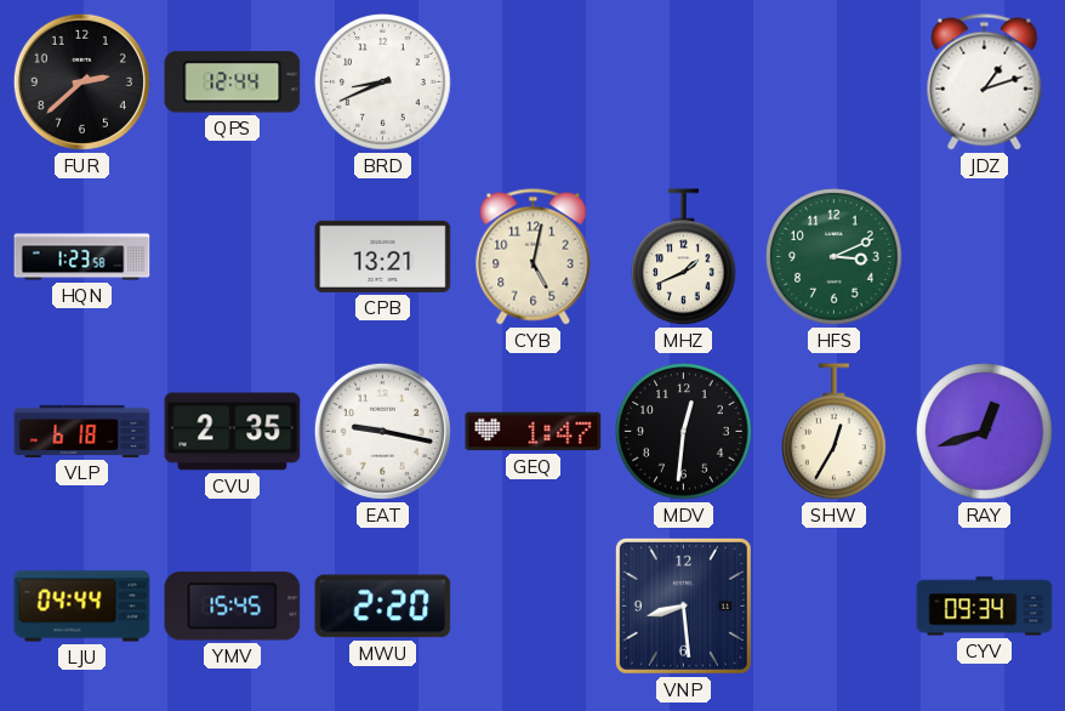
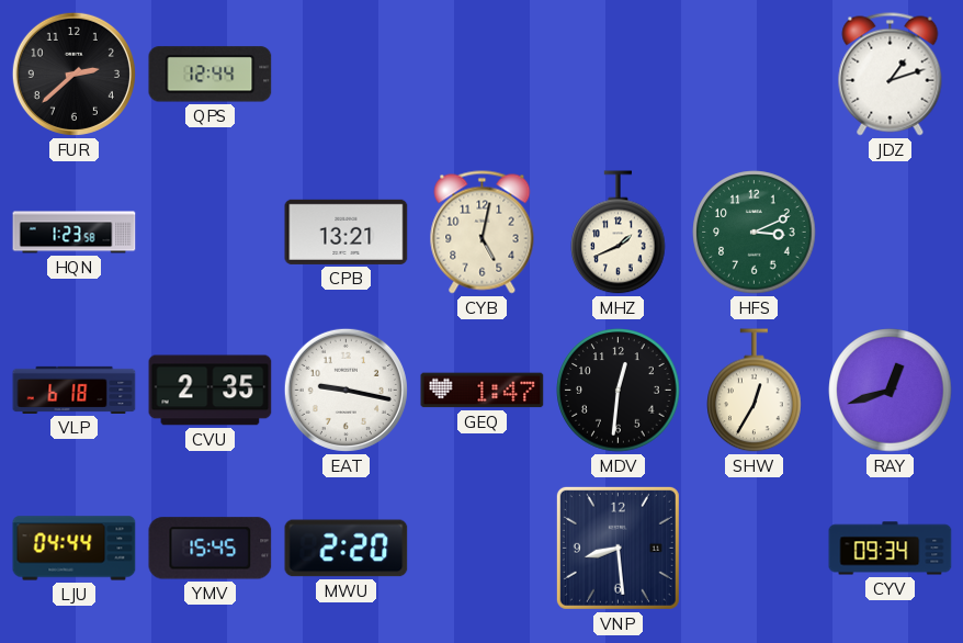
BRD: 8:41 -> none (383, 83)
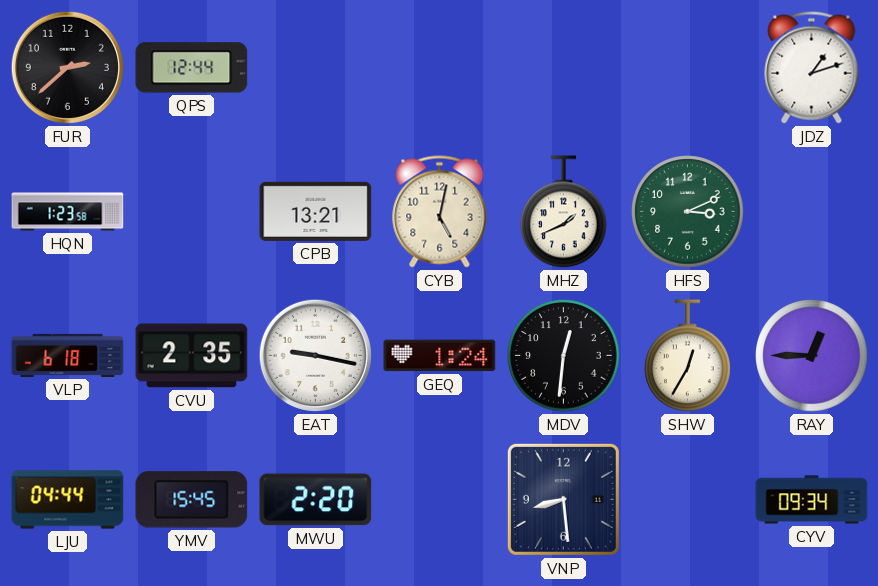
GEQ: 1:47 -> 1:24 (440, 356)
RAY: 12:42 -> 12:45 (812, 356)
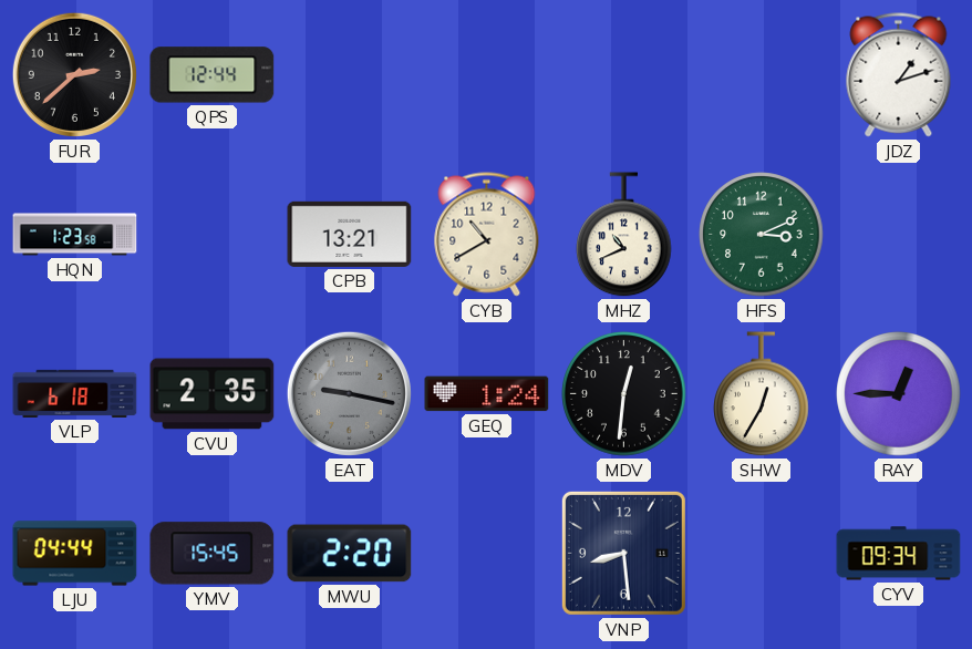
CYB: 5:02 -> 10:40 (487, 235)
MHZ: 1:41 -> 10:41 (624, 235)
EAT dial: white -> grey (349, 393)
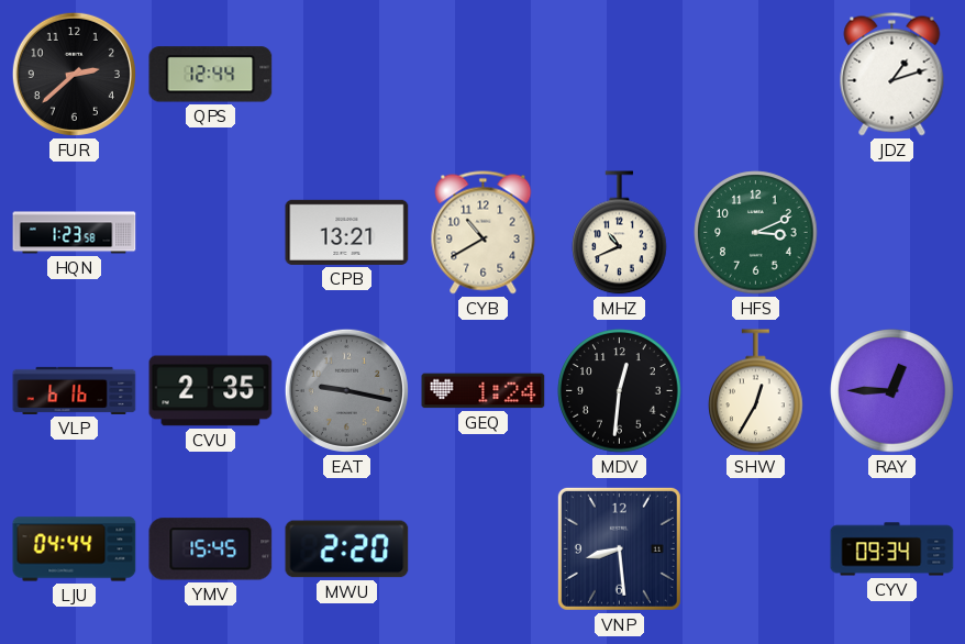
VLP: 6:18 -> 6:16 (75, 390)
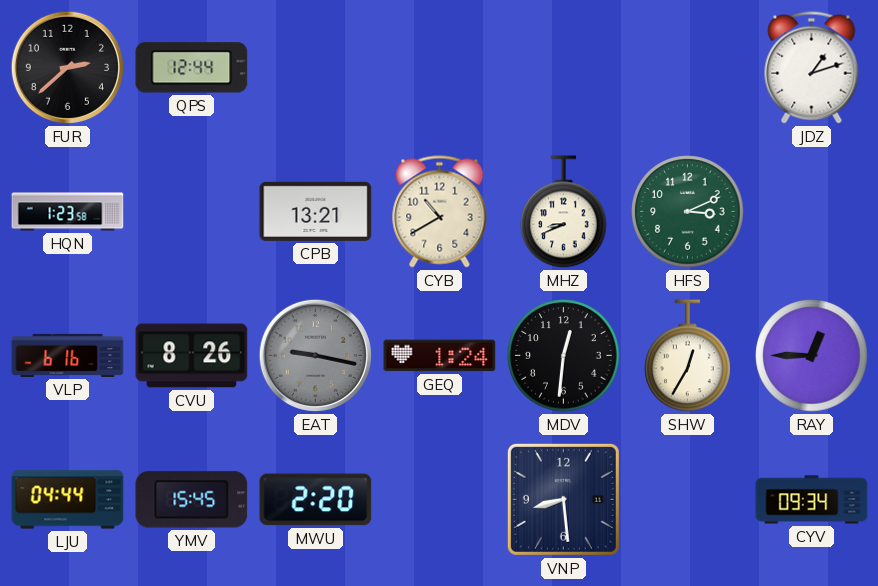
MHZ: 10:41 -> 8:41 (564, 212)
CVU: 2:35 -> 8:26 (192, 356)
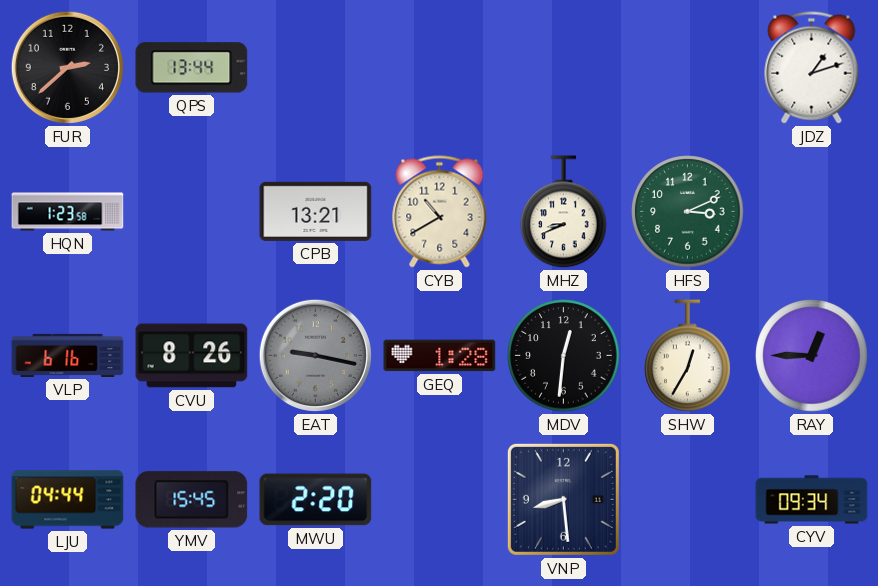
QPS: 12:44 -> 13:44 (192, 68)
GEQ: 1:24 -> 1:28 (440, 356)
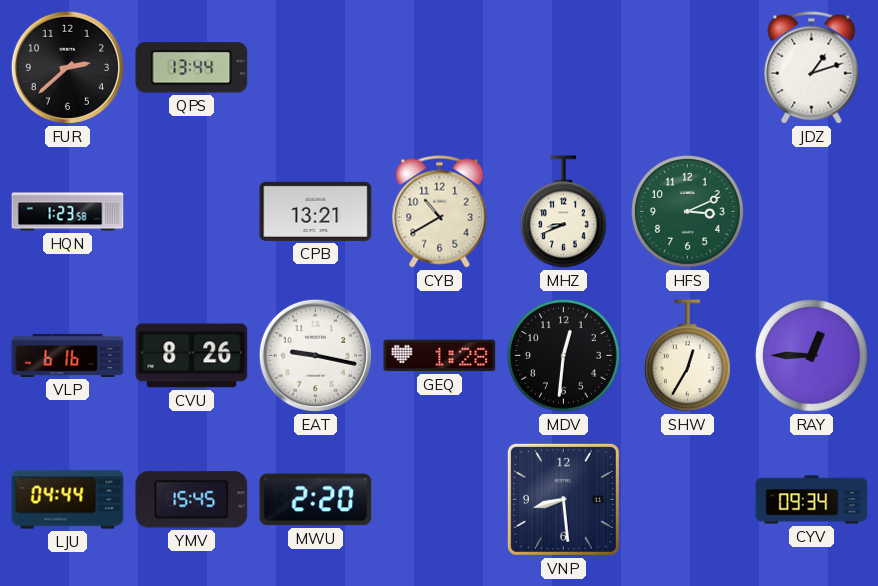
EAT dial: grey -> white (315, 355)
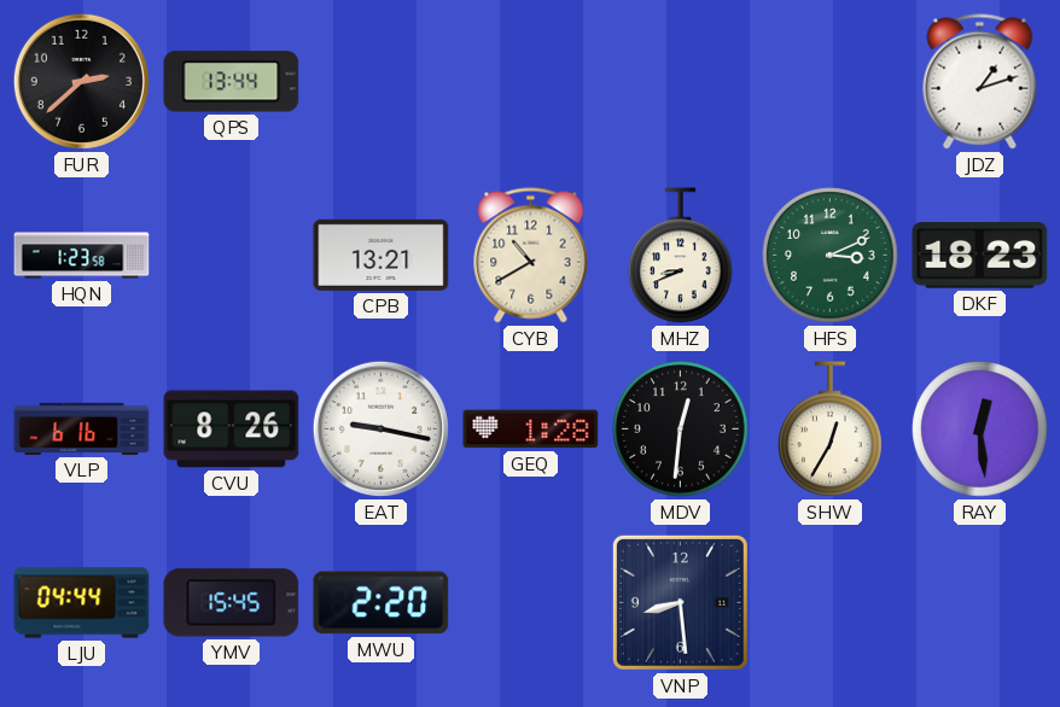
DKF: none -> 18:23 (980, 256)
RAY: 12:45 -> 12:29 (980, 430)
CYV: 09:34 -> none (812, 500)
